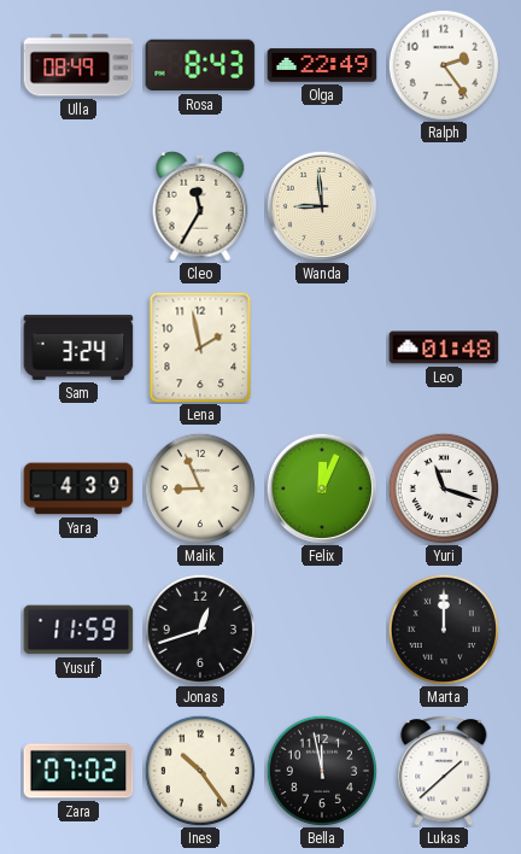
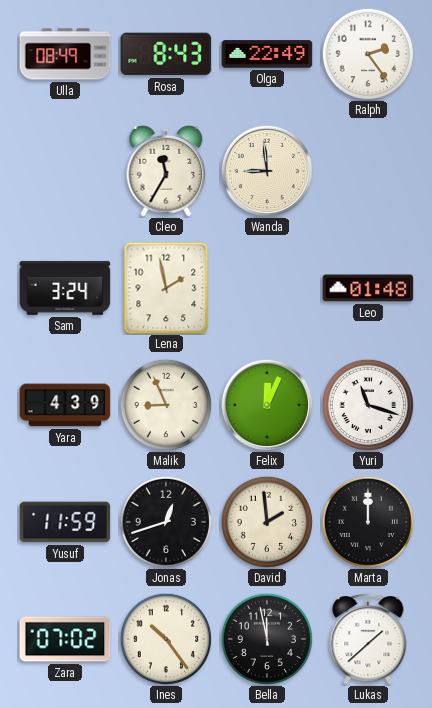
David: none -> 1:59 (266, 521)
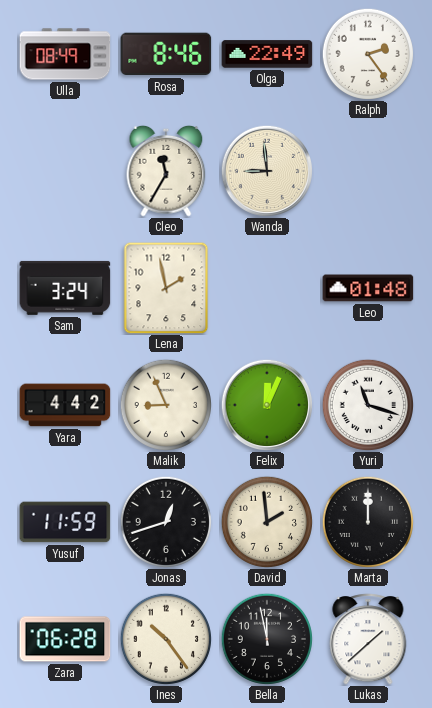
Rosa: 8:43 -> 8:46 (166, 54)
Yara: 4:39 -> 4:42 (65, 405)
Zara: 07:02 -> 06:28 (65, 639)
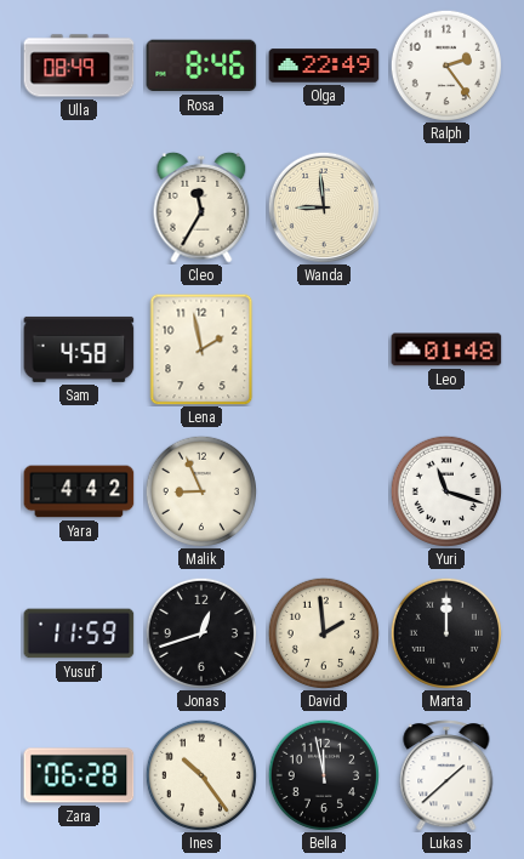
Sam: 3:24 -> 4:58 (79, 349)
Felix: 12:04 -> none (266, 404)
